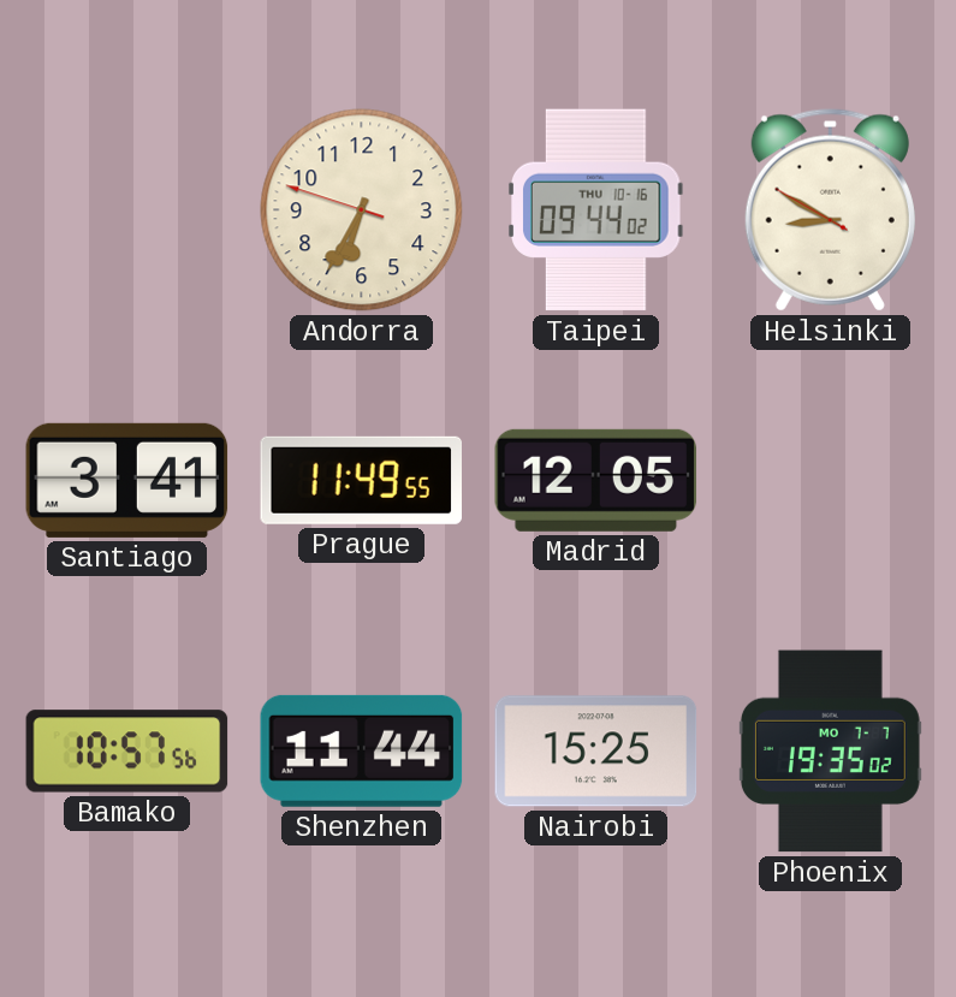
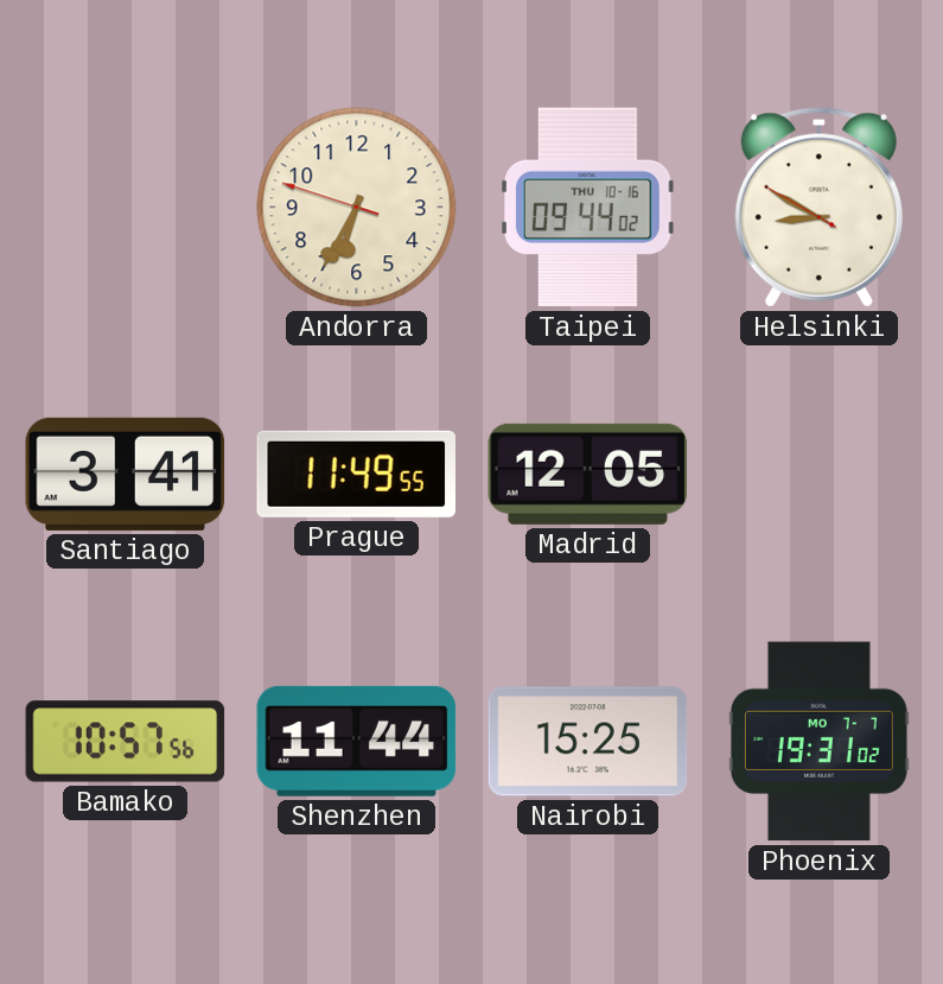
Phoenix: 19:35 -> 19:31 (818, 742)
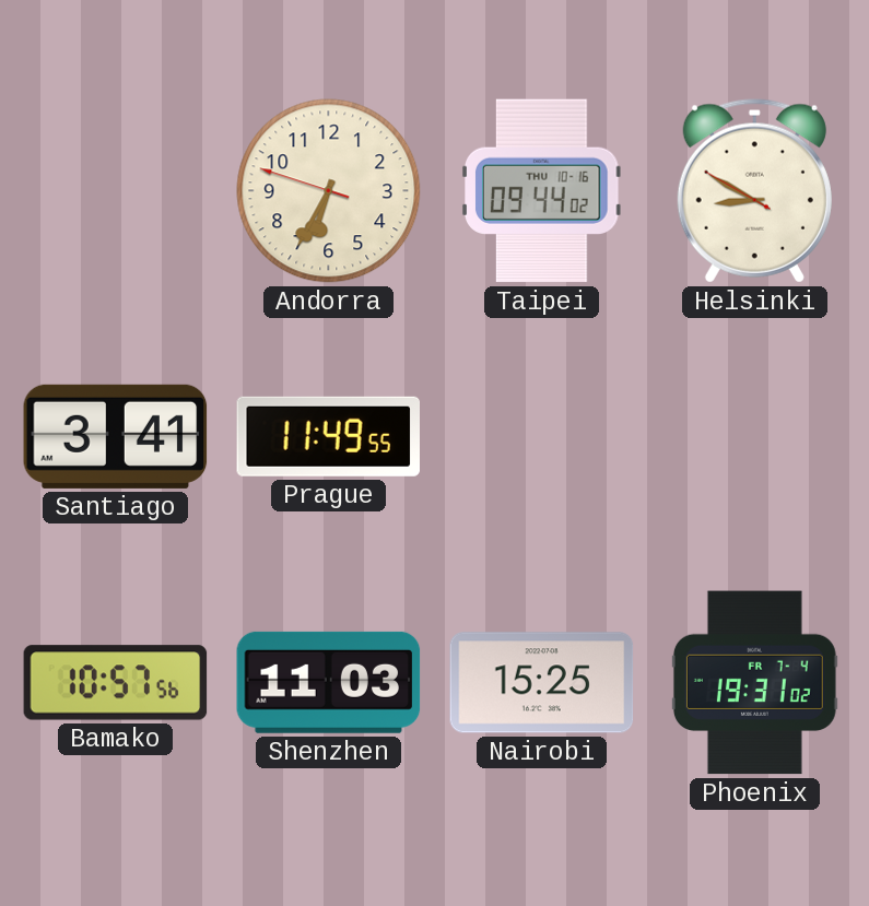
Madrid: 12:05 -> none (588, 474)
Shenzhen: 11:44 -> 11:03 (329, 682)
Phoenix date: MO 7-7 -> FR 7-4 (754, 683)
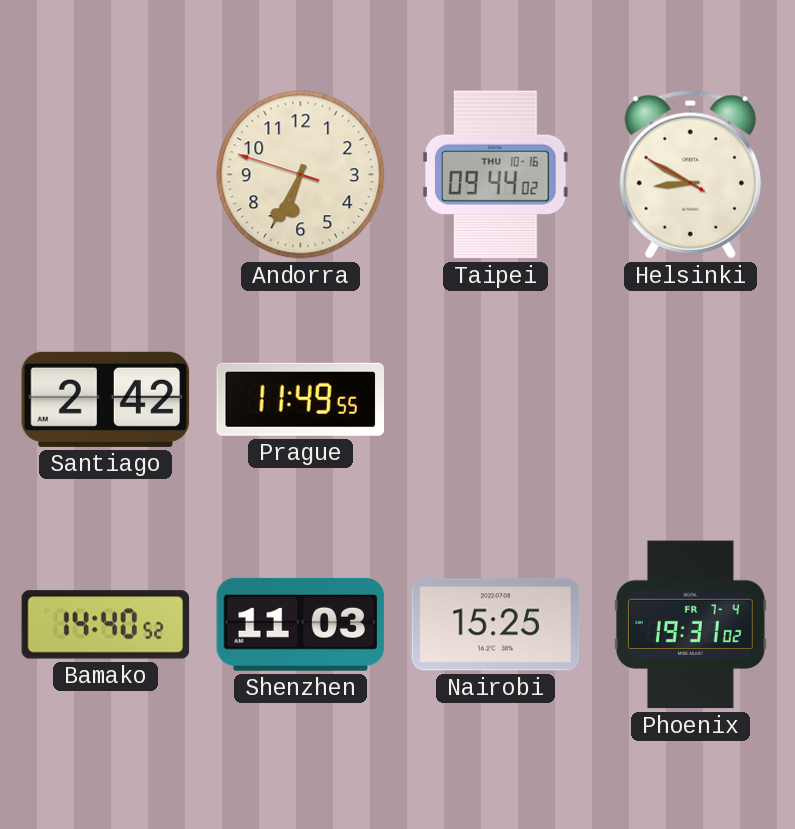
Santiago: 3:41 -> 2:42 (106, 399)
Bamako: 10:57 -> 14:40 (106, 625)
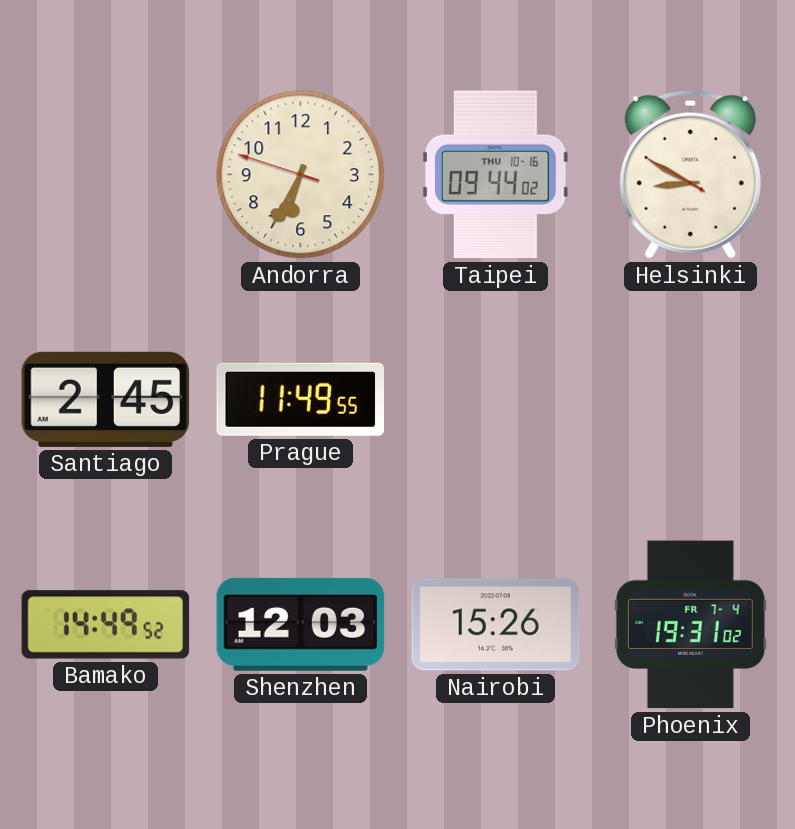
Santiago: 2:42 -> 2:45 (106, 399)
Bamako: 14:40 -> 14:49 (106, 625)
Shenzhen: 11:03 -> 12:03 (301, 624)
Nairobi: 15:25 -> 15:26 (496, 625)
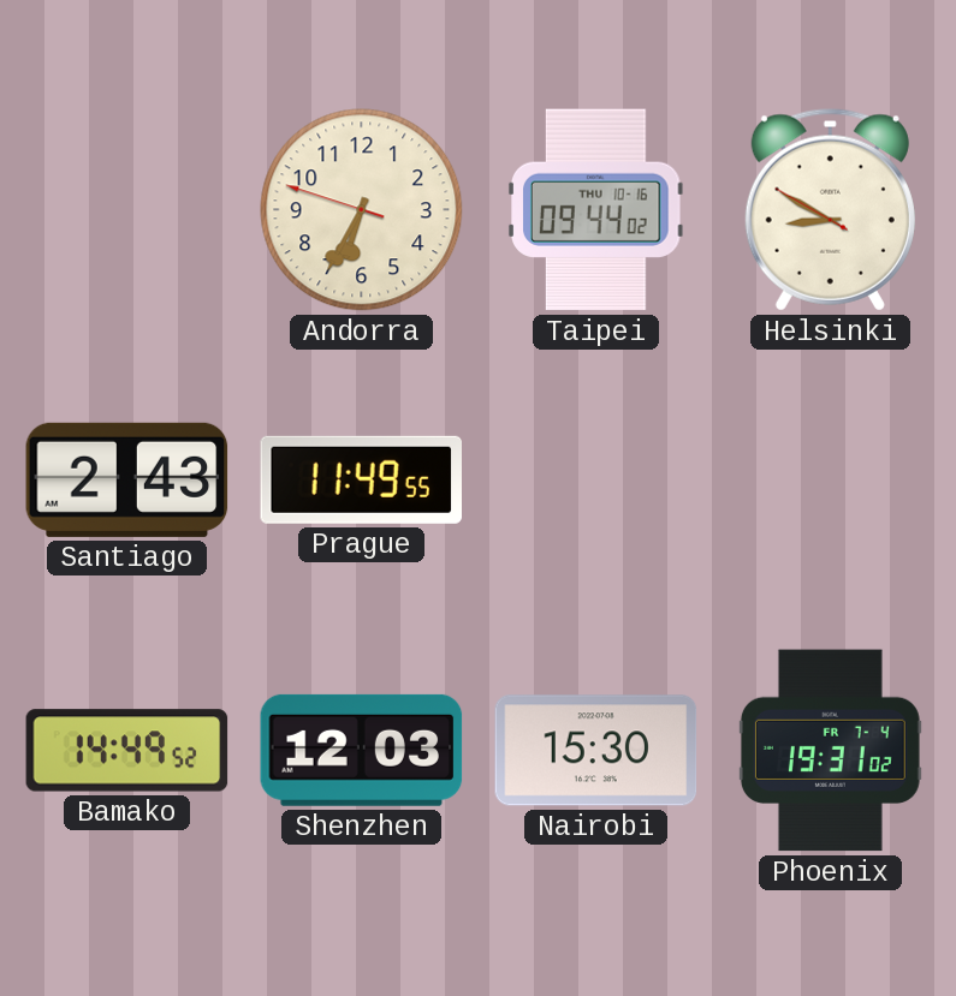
Santiago: 2:45 -> 2:43 (127, 479)
Nairobi: 15:26 -> 15:30 (596, 751)
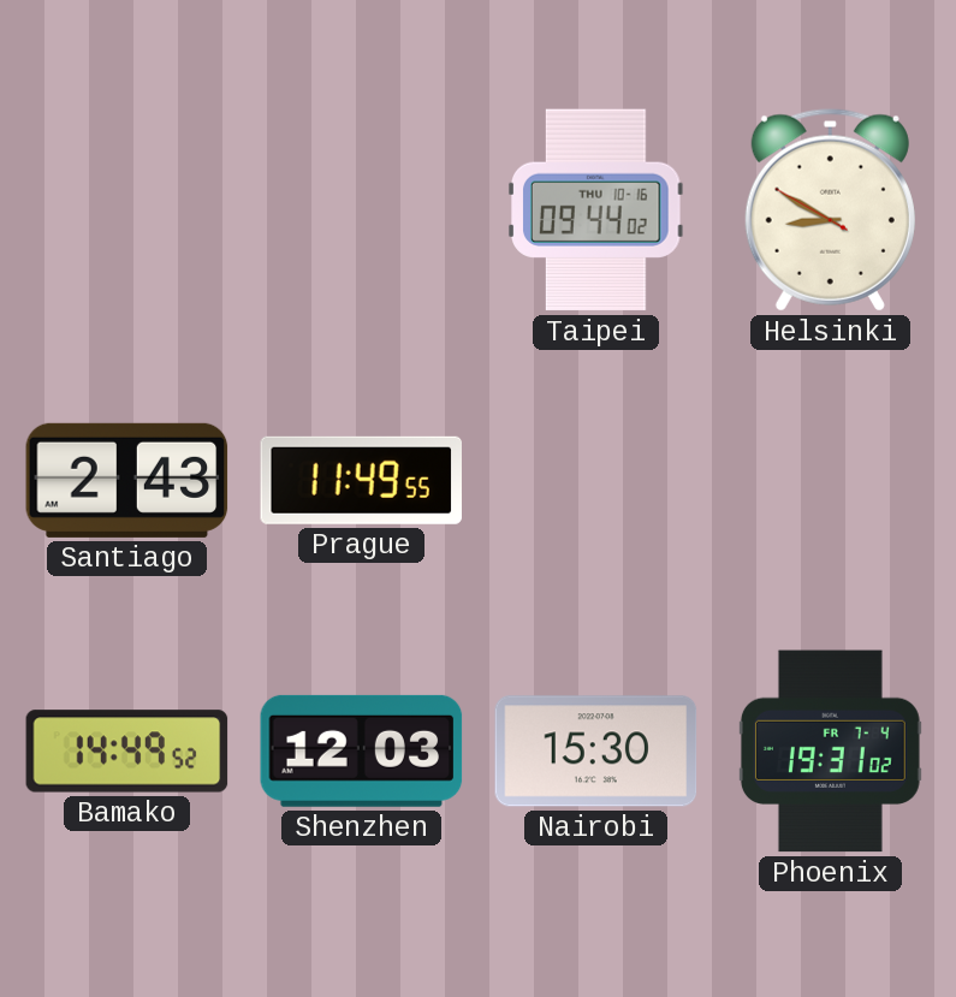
Andorra: 6:34 -> none (362, 210)
